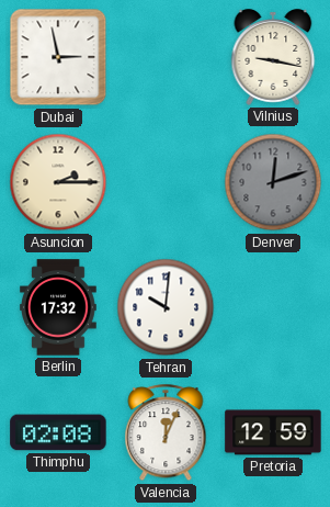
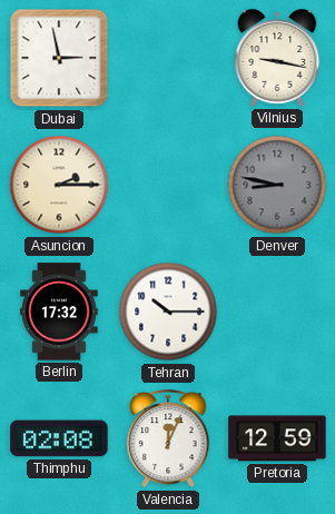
Denver: 12:12 -> 8:47 (277, 185)
Tehran: 10:01 -> 10:15 (168, 312)
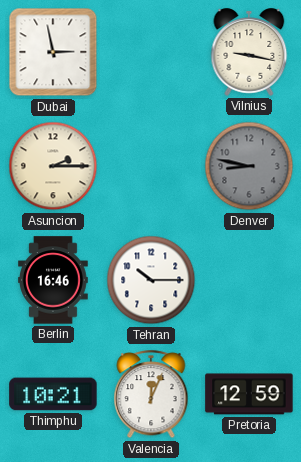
Berlin: 17:32 -> 16:46 (54, 280)
Thimphu: 02:08 -> 10:21 (53, 394)
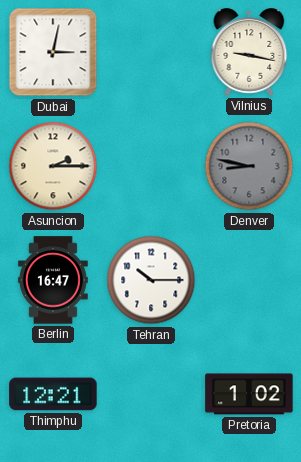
Dubai: 2:58 -> 3:02 (53, 52)
Berlin: 16:46 -> 16:47 (54, 280)
Thimphu: 10:21 -> 12:21 (53, 394)
Valencia: 12:04 -> none (151, 395)
Pretoria: 12:59 -> 1:02 (249, 394)
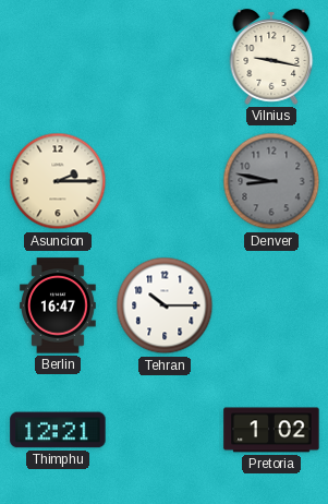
Dubai: 3:02 -> none (53, 52)
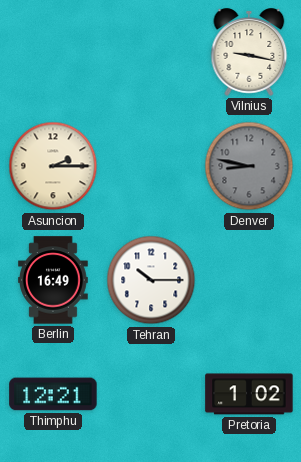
Berlin: 16:47 -> 16:49 (54, 280)
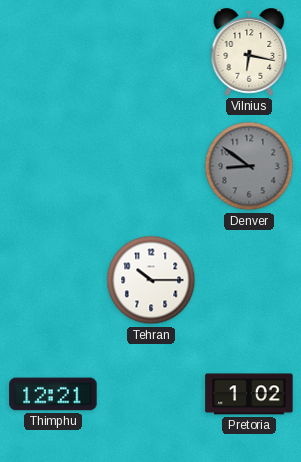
Vilnius: 9:17 -> 6:17 (249, 52)
Asuncion: 2:15 -> none (53, 166)
Denver: 8:47 -> 8:51 (249, 166)
Berlin: 16:49 -> none (54, 280)
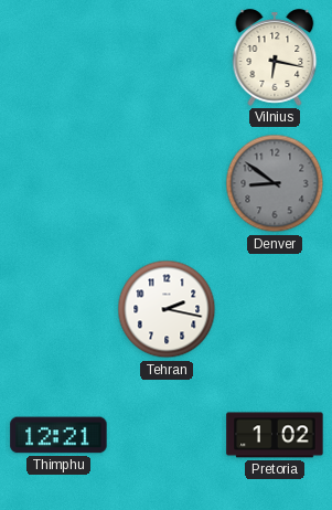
Tehran: 10:15 -> 2:17 (167, 309)
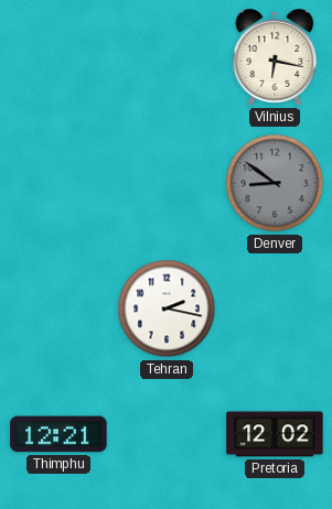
Pretoria: 1:02 -> 12:02 (275, 434)
